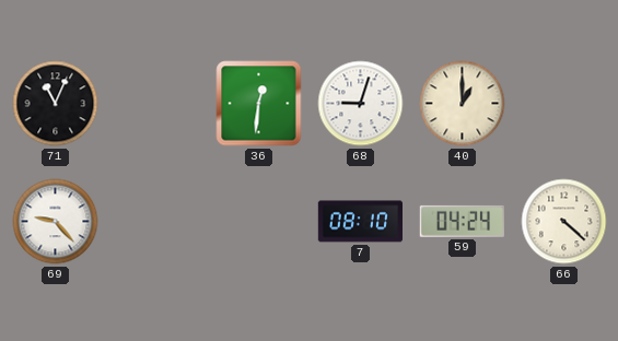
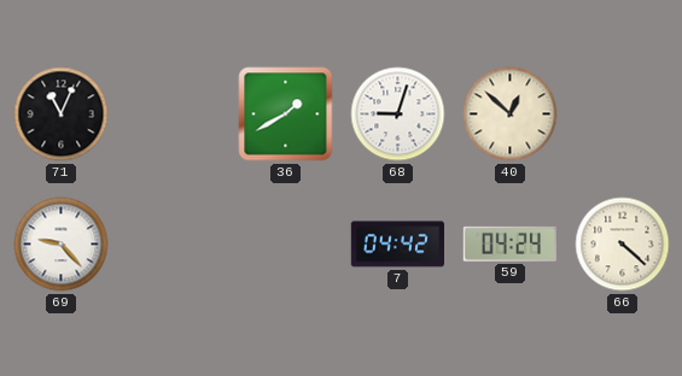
36: 12:31 -> 1:40 (286, 114)
40: 1:00 -> 12:52 (511, 114)
7: 08:10 -> 04:42 (398, 245)
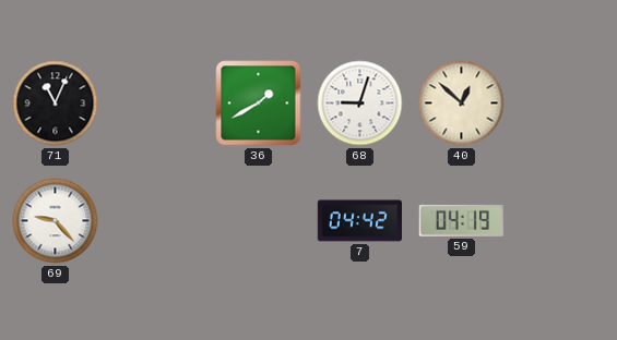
59: 04:24 -> 04:19 (461, 220)
66: 4:22 -> none (623, 245)
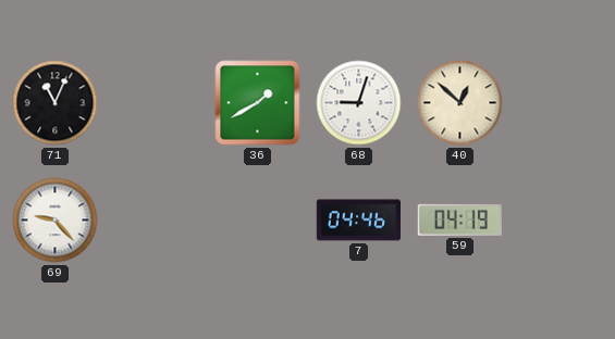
7: 04:42 -> 04:46 (359, 221)
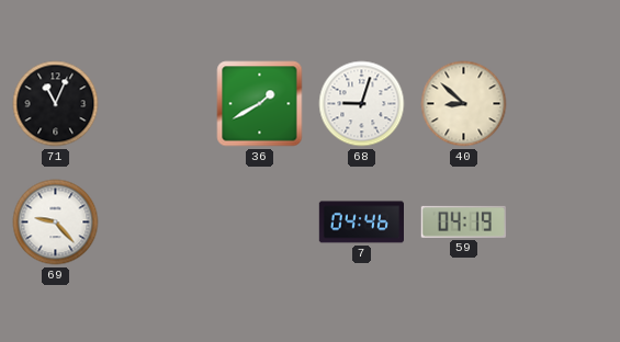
40: 12:52 -> 8:52 (464, 104)
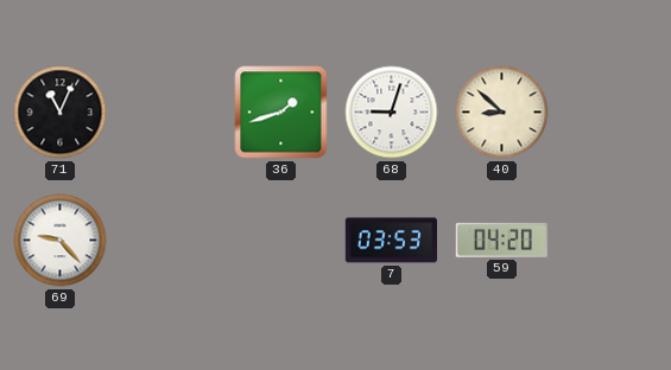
36: 1:40 -> 1:42 (281, 113)
7: 04:46 -> 03:53 (392, 241)
59: 04:19 -> 04:20 (501, 240)
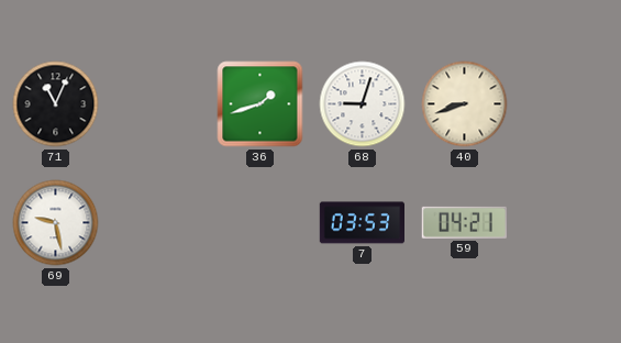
40: 8:52 -> 8:42 (465, 104)
69: 9:23 -> 9:28 (56, 223)
59: 04:20 -> 04:21 (464, 222)
